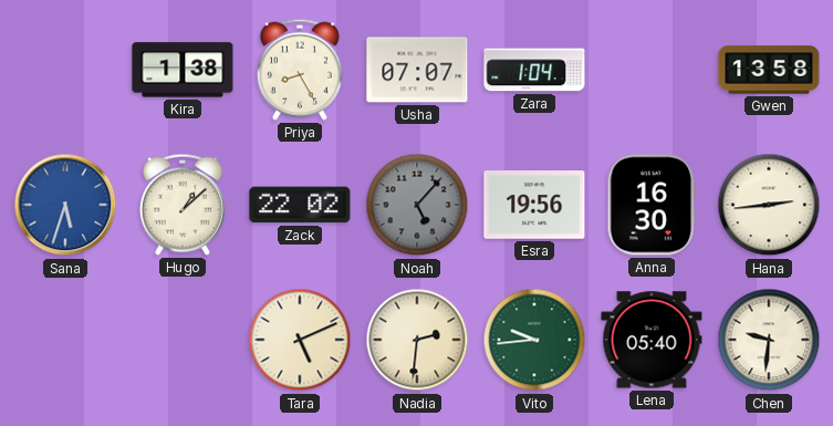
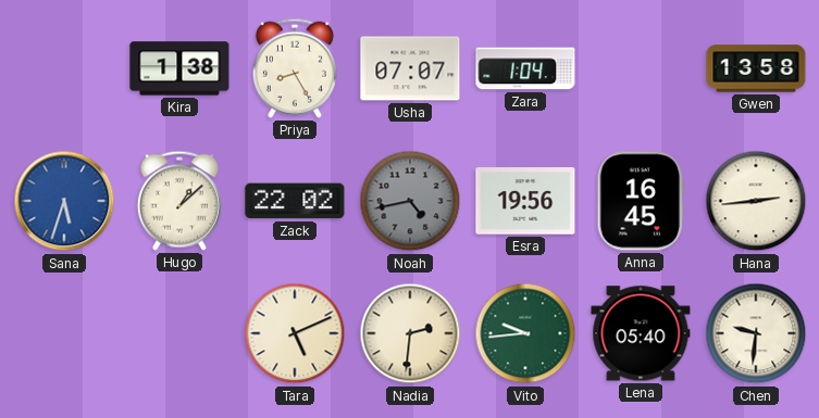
Noah: 5:07 -> 4:43 (410, 201)
Anna: 16:30 -> 16:45 (640, 201)
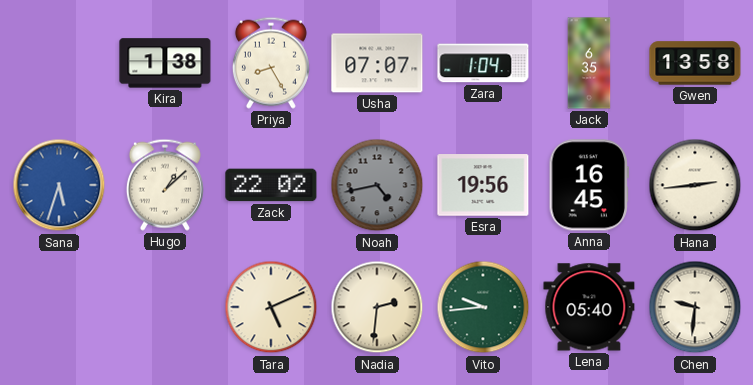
Jack: none -> 6:35 (589, 63)
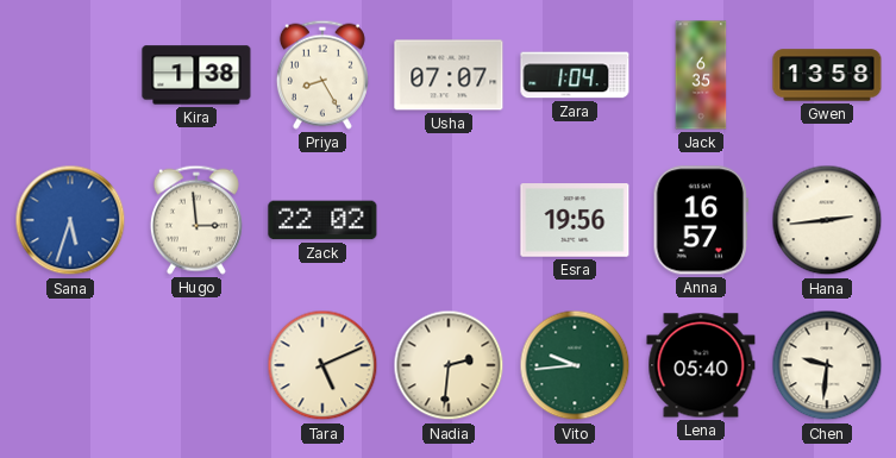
Hugo: 1:08 -> 2:59 (196, 220)
Noah: 4:43 -> none (377, 185)
Anna: 16:45 -> 16:57 (700, 220)
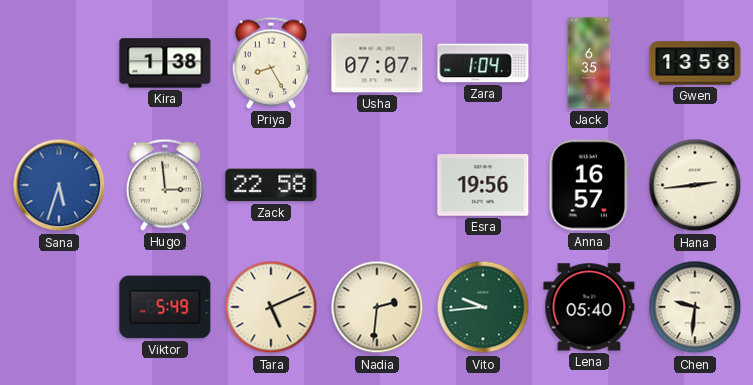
Zack: 22:02 -> 22:58 (271, 185)
Viktor: none -> 5:49 (165, 307)
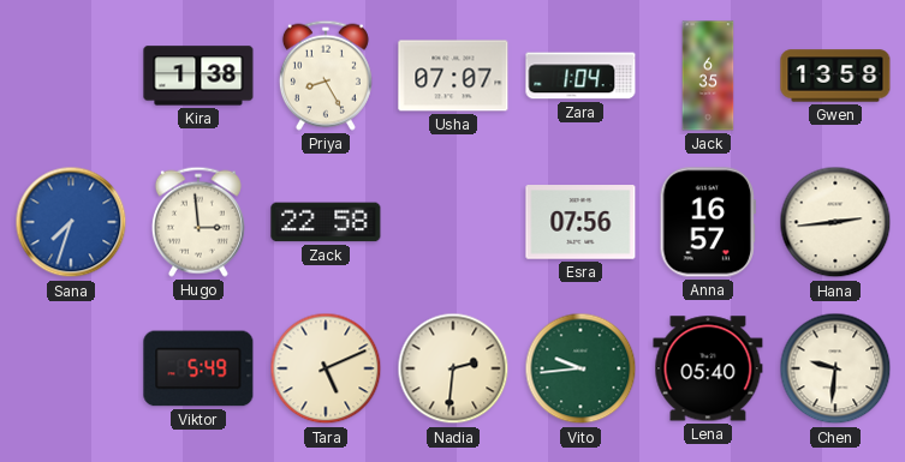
Sana: 5:33 -> 7:33 (71, 222)
Esra: 19:56 -> 07:56 (580, 222)
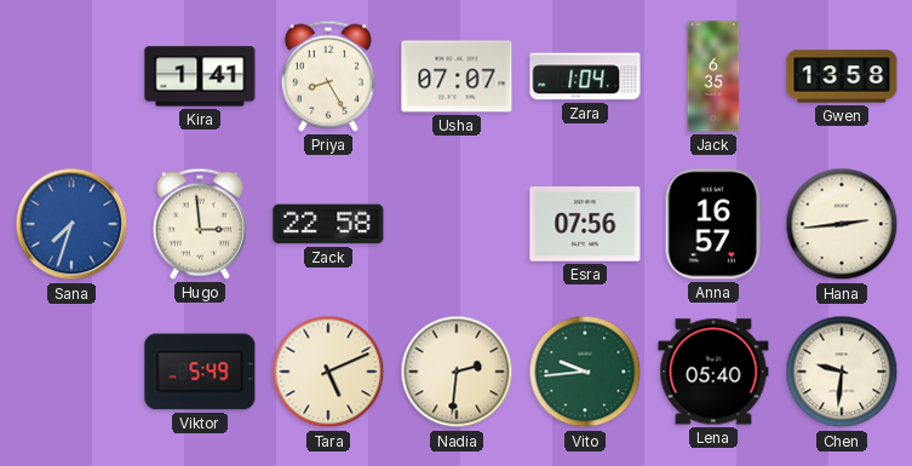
Kira: 1:38 -> 1:41 (200, 76)
